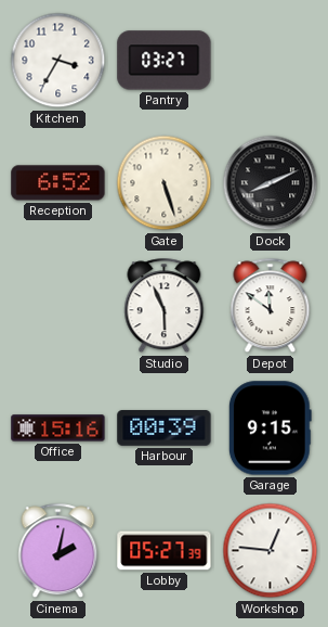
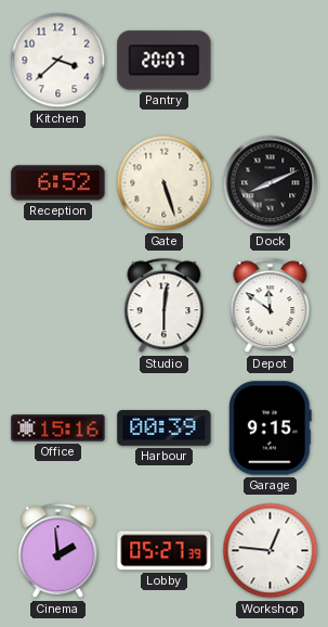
Kitchen: 3:35 -> 3:38 (58, 61)
Pantry: 03:27 -> 20:07 (165, 61)
Studio: 5:56 -> 6:01 (165, 306)
Cinema: 2:02 -> 1:59 (58, 551)
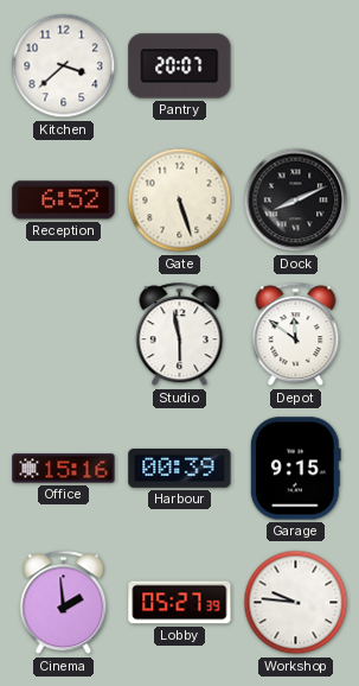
Studio: 6:01 -> 5:58 (180, 335)
Workshop: 12:46 -> 9:46 (296, 603)
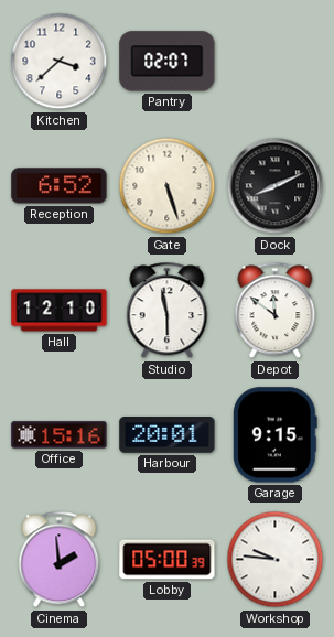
Pantry: 20:07 -> 02:07 (168, 62)
Hall: none -> 12:10 (60, 311)
Harbour: 00:39 -> 20:01 (168, 435)
Lobby: 05:27 -> 05:00 (168, 560)
